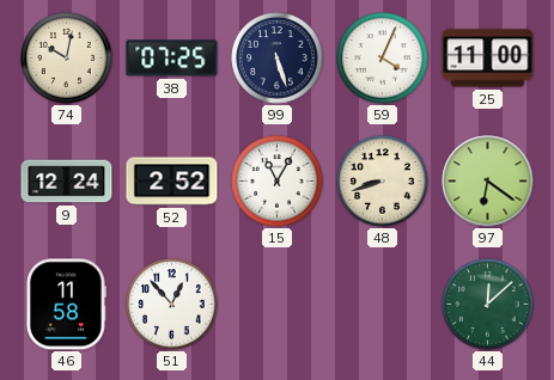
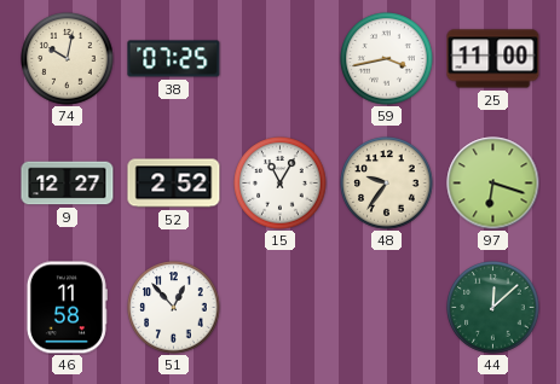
99: 5:27 -> none (278, 59)
59: 4:04 -> 3:43 (387, 59)
9: 12:24 -> 12:27 (68, 184)
48: 8:42 -> 9:36 (387, 184)
97: 6:21 -> 6:18 (493, 184)
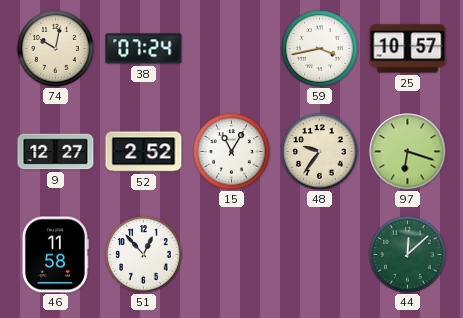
38: 07:25 -> 07:24 (144, 49)
25: 11:00 -> 10:57 (408, 49)
